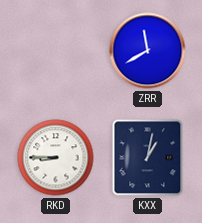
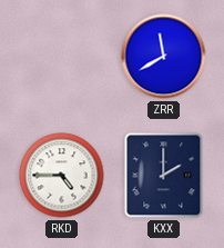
RKD: 8:45 -> 4:45 (62, 176)
KXX: 1:02 -> 2:00 (164, 176)
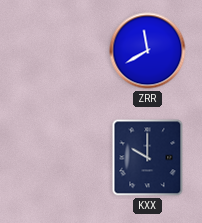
RKD: 4:45 -> none (62, 176)
KXX: 2:00 -> 10:00 (148, 158)
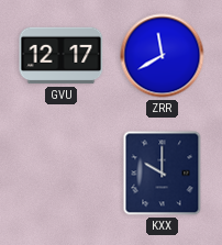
GVU: none -> 12:17 (62, 56)
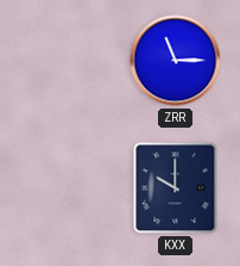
GVU: 12:17 -> none (62, 56)
ZRR: 11:40 -> 11:15 (176, 61)
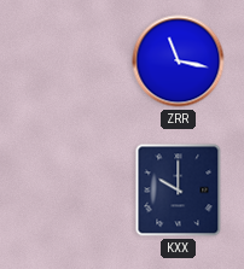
ZRR: 11:15 -> 11:17 (179, 62)
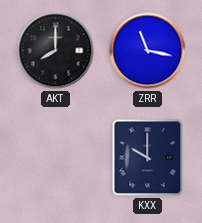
AKT: none -> 8:00 (56, 51)
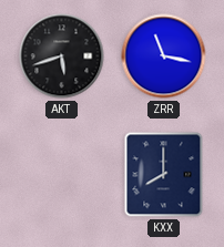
AKT: 8:00 -> 5:42 (62, 56)
KXX: 10:00 -> 8:00 (164, 175)
